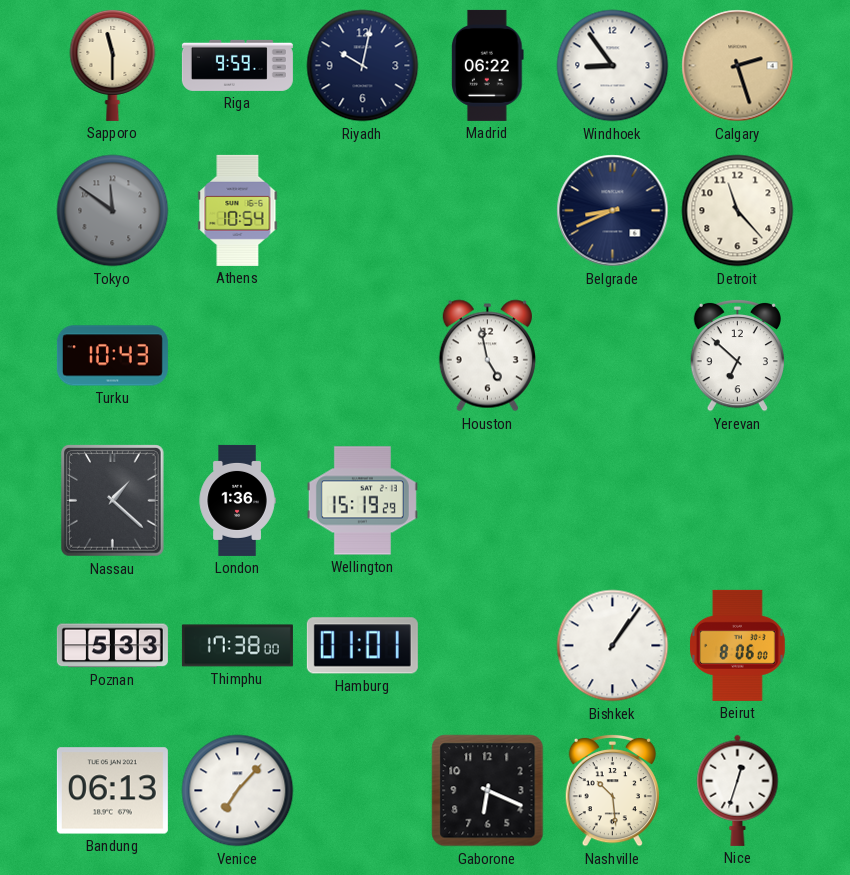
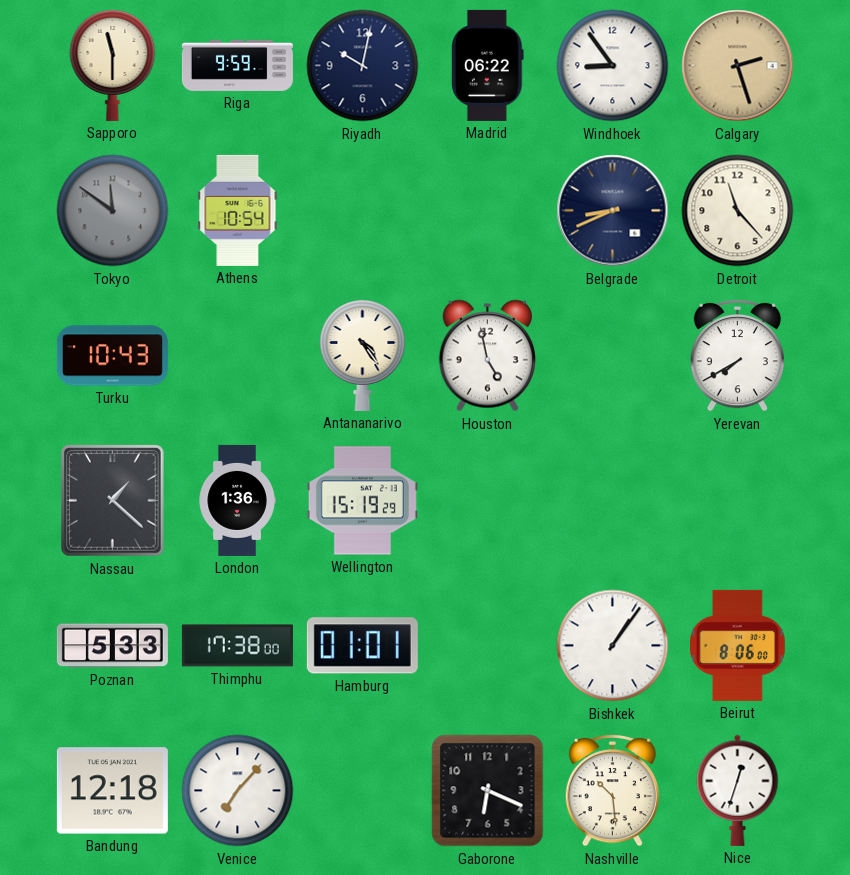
Antananarivo: none -> 4:24 (363, 355)
Yerevan: 6:52 -> 7:40 (737, 355)
Bandung: 06:13 -> 12:18 (112, 791)
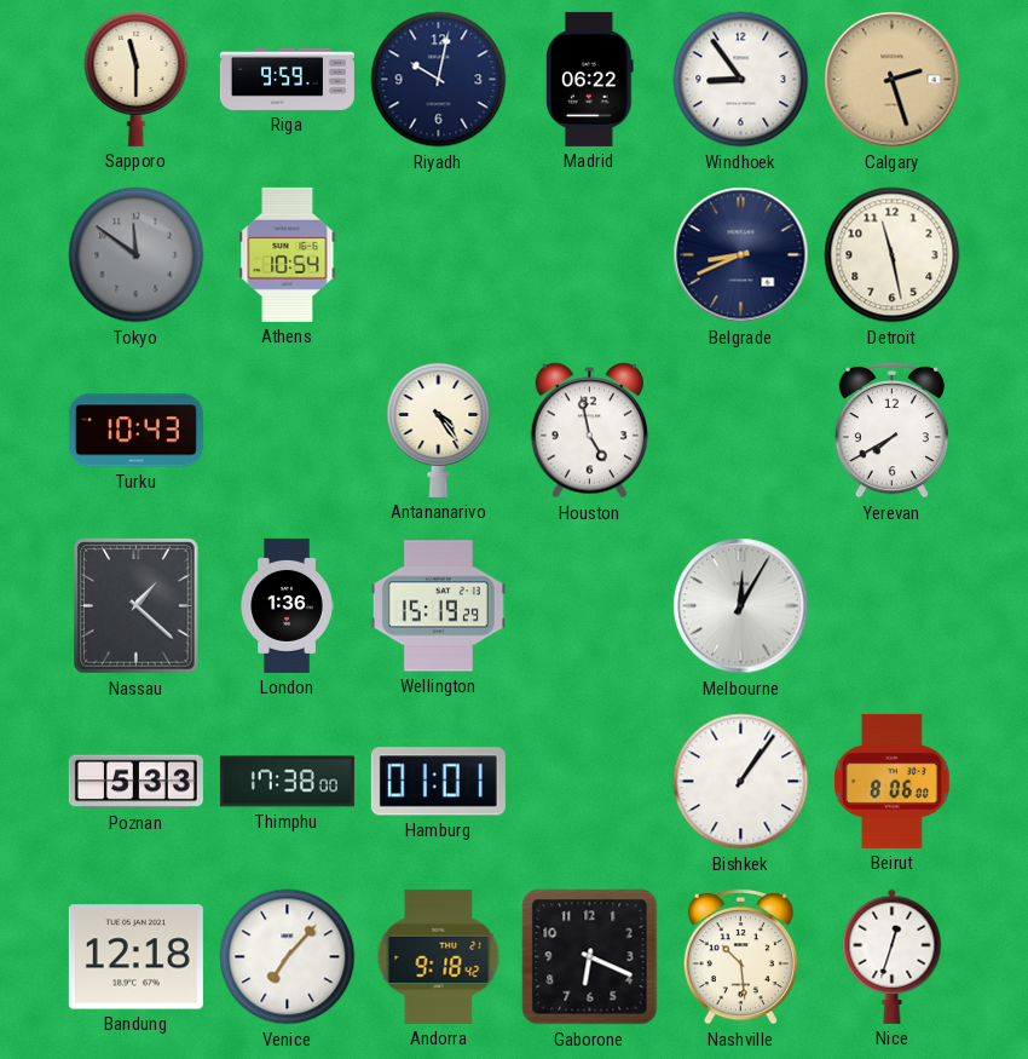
Detroit: 11:23 -> 11:28 (893, 255)
Melbourne: none -> 12:05 (741, 606)
Andorra: none -> 9:18 (439, 956)
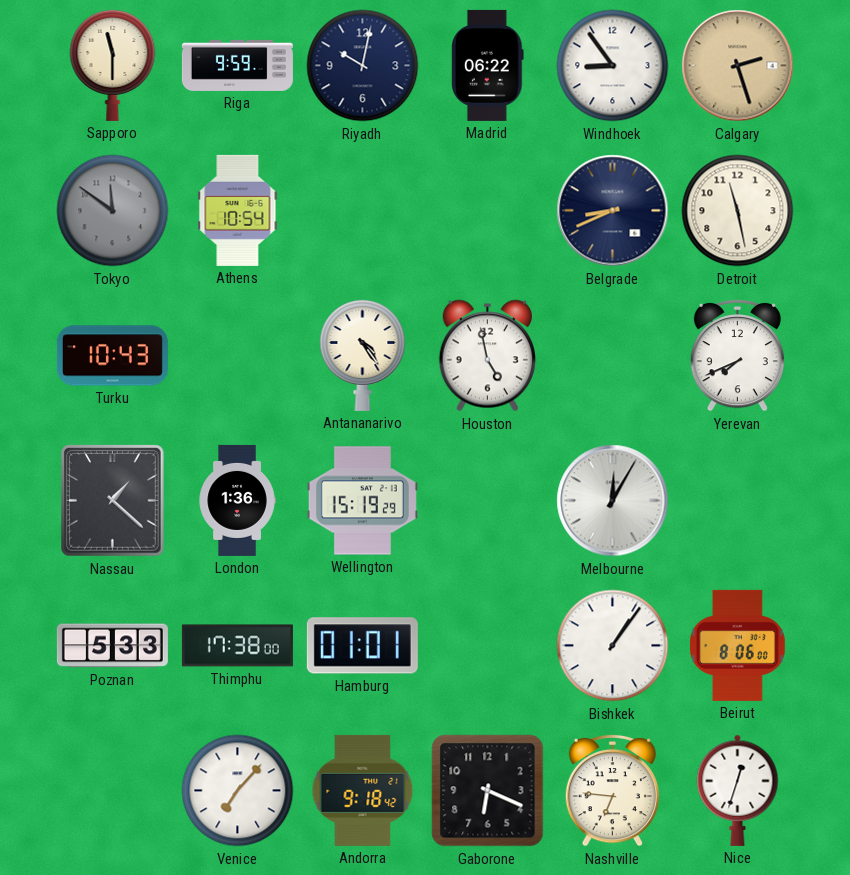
Yerevan: 7:40 -> 7:41 (737, 355)
Bandung: 12:18 -> none (135, 957)
Nashville: 10:29 -> 6:46 (612, 790)
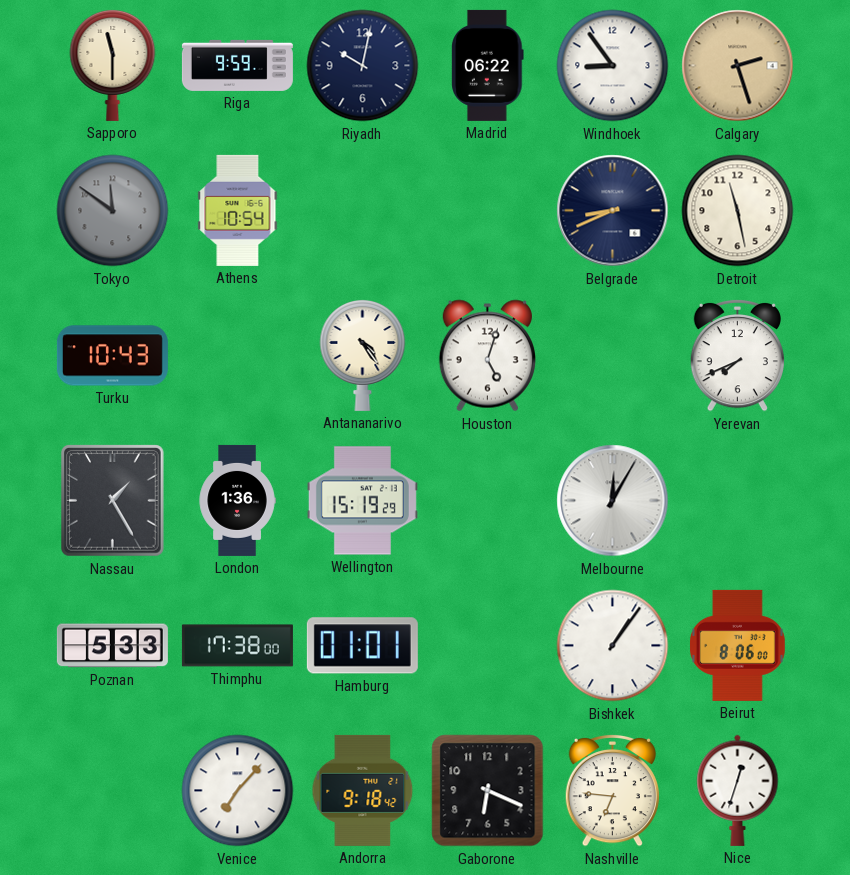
Houston: 4:58 -> 5:03 (487, 356)
Nassau: 1:22 -> 1:25 (113, 501)
